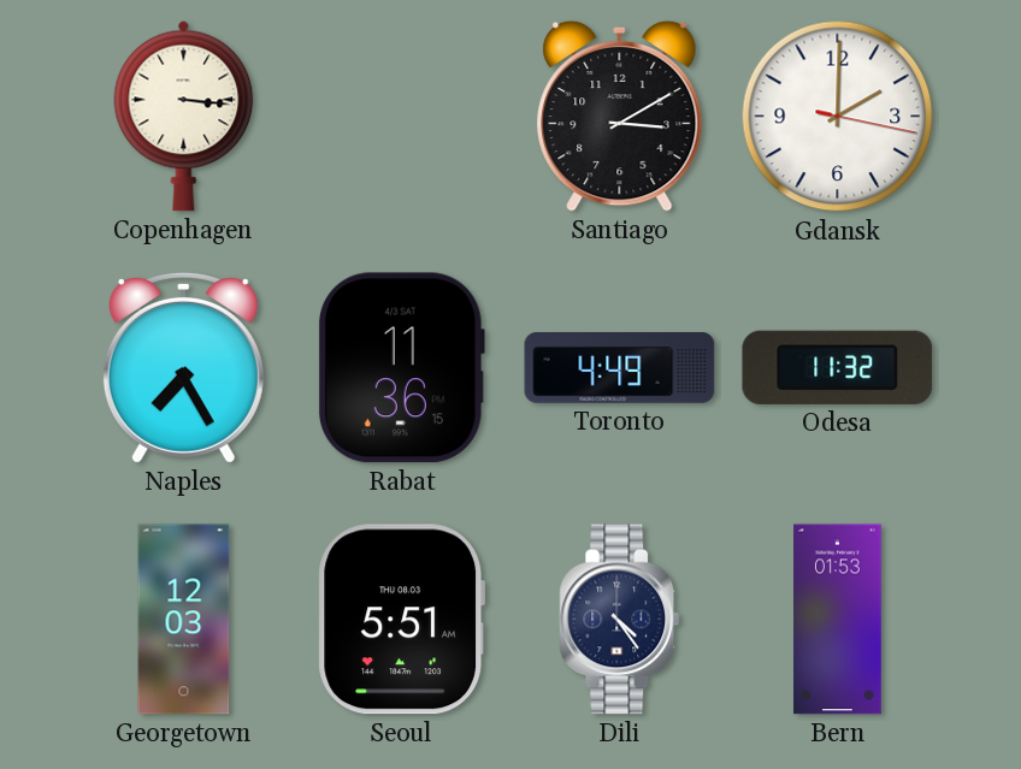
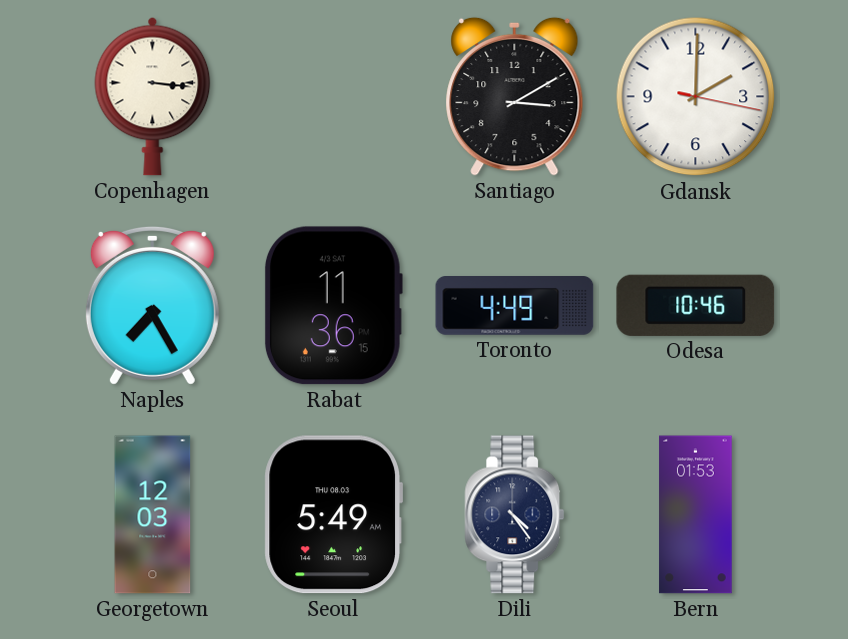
Odesa: 11:32 -> 10:46 (696, 305)
Seoul: 5:51 -> 5:49 (333, 515)
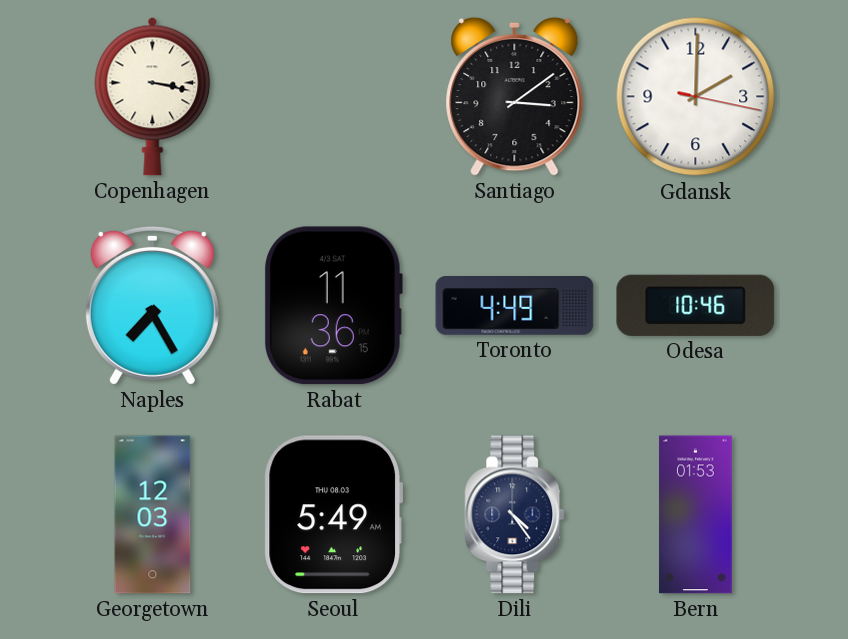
Copenhagen: 3:16 -> 3:17 (153, 96)
Santiago: 3:10 -> 3:09 (515, 96)
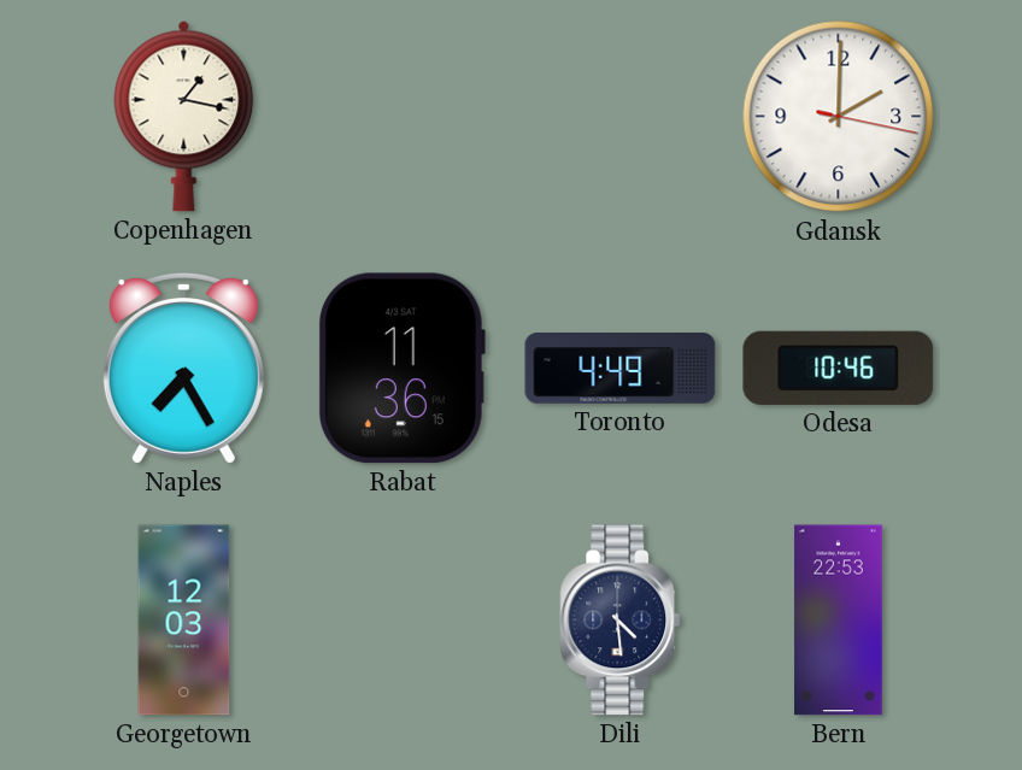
Copenhagen: 3:17 -> 1:17 (184, 116)
Santiago: 3:09 -> none (515, 96)
Seoul: 5:49 -> none (333, 515)
Dili: 4:24 -> 4:29 (621, 621)
Bern: 01:53 -> 22:53 (839, 621)
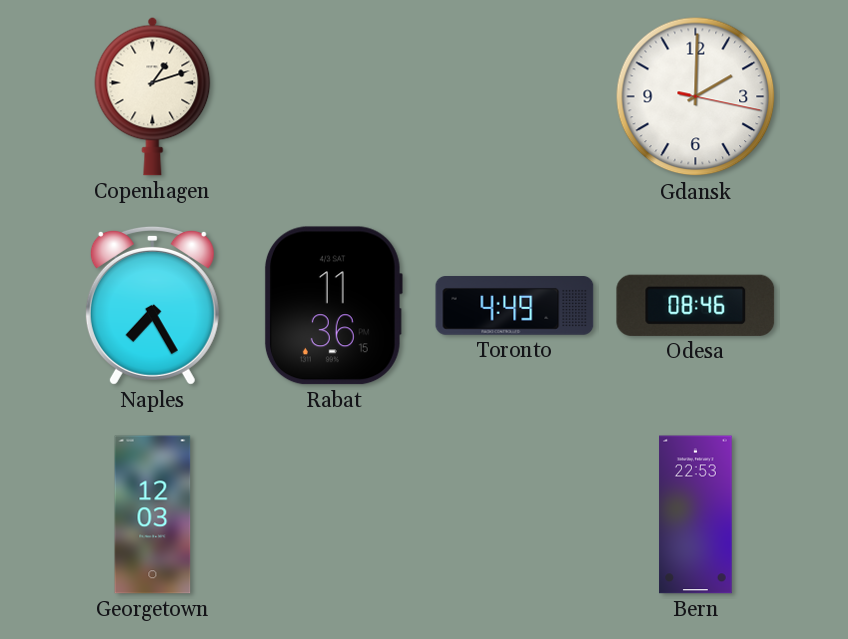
Copenhagen: 1:17 -> 1:12 (153, 96)
Odesa: 10:46 -> 08:46 (696, 305)
Dili: 4:29 -> none (621, 621)
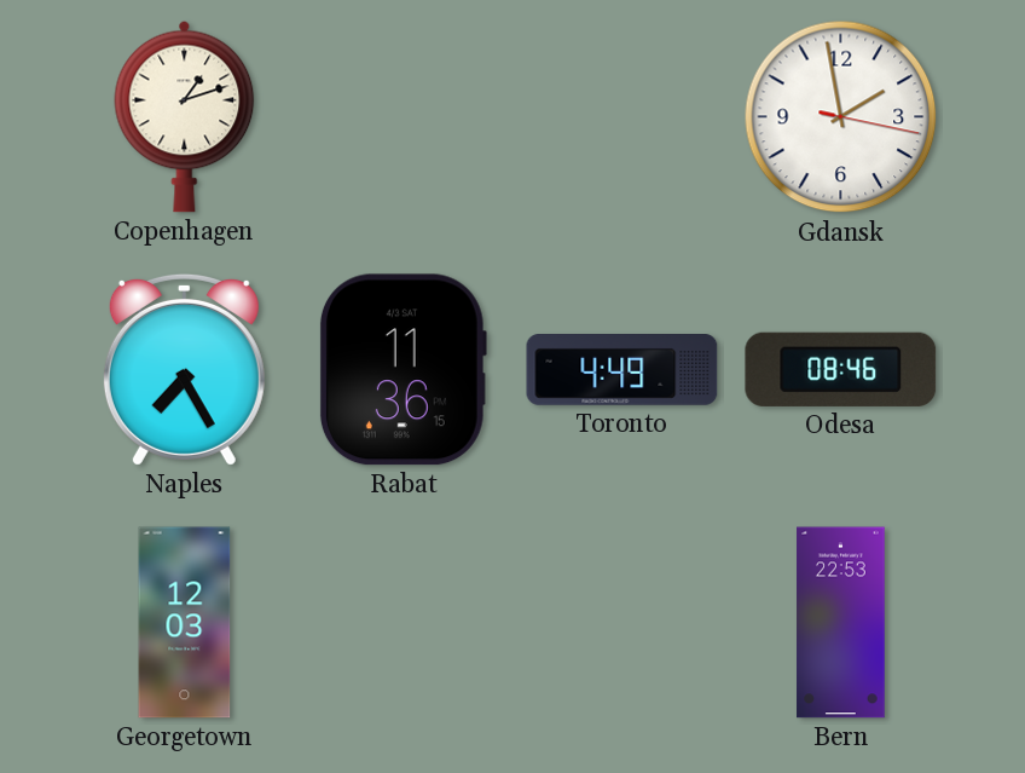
Gdansk: 2:00 -> 1:58 (841, 117)
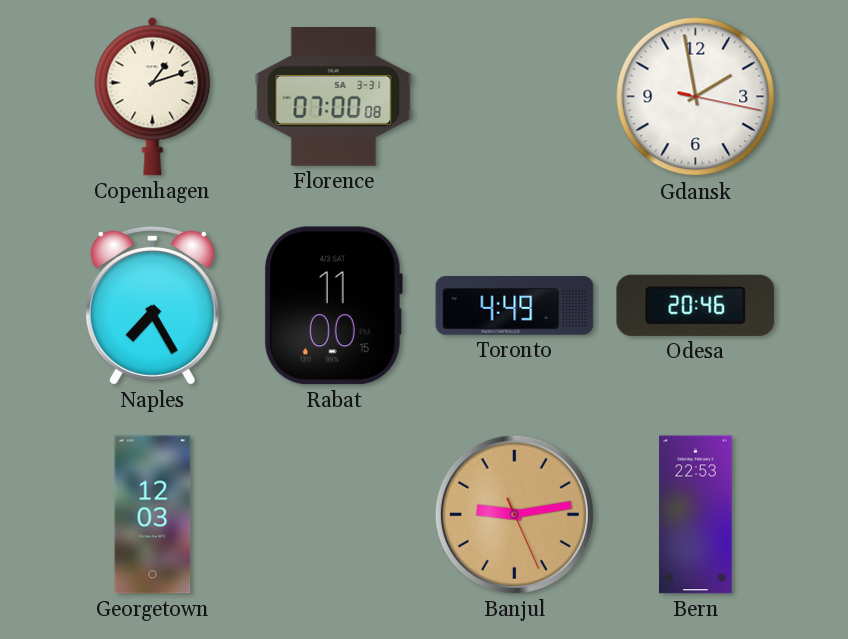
Florence: none -> 07:00 (334, 97)
Rabat: 11:36 -> 11:00 (333, 306)
Odesa: 08:46 -> 20:46 (696, 305)
Banjul: none -> 9:13 (514, 514)
